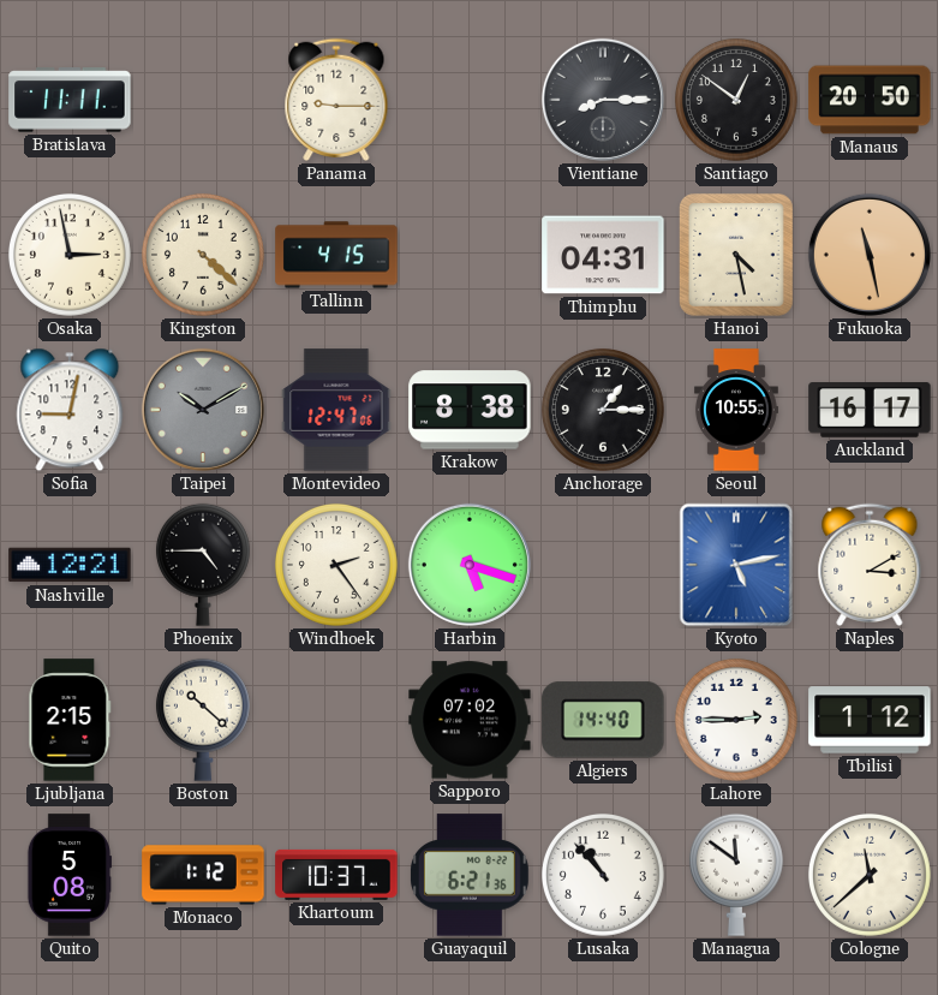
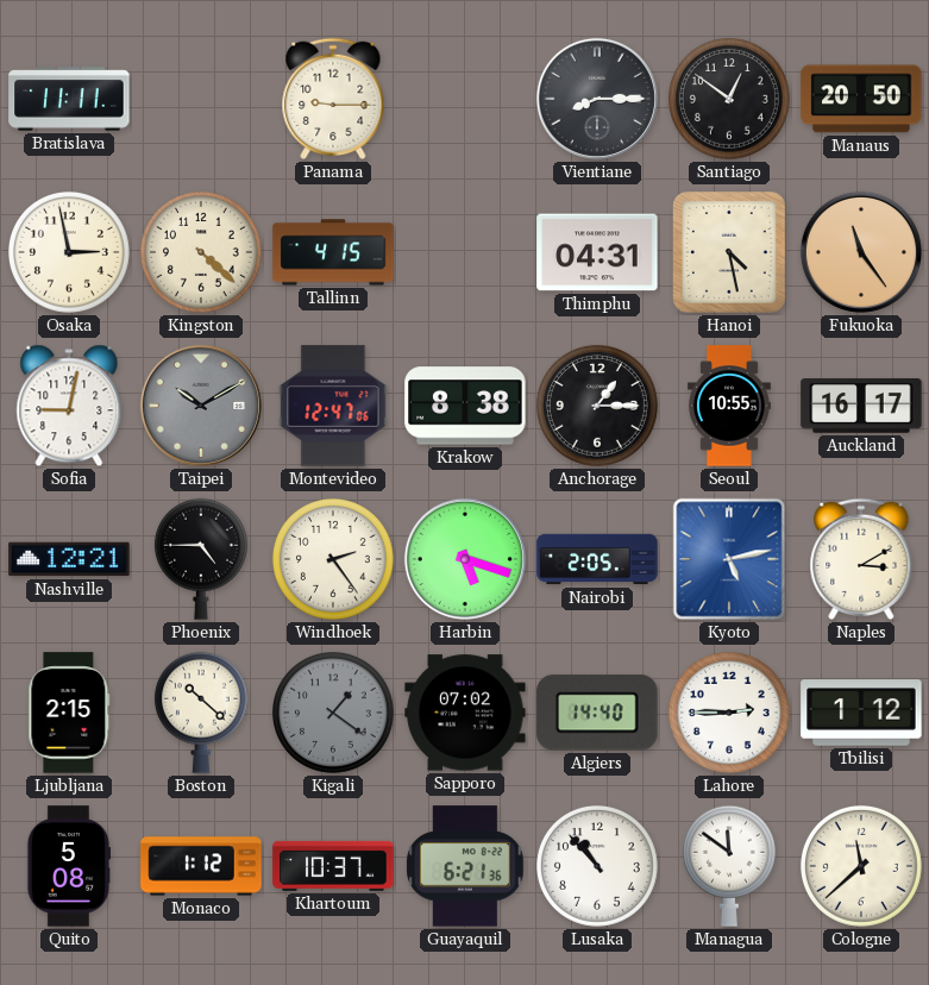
Fukuoka: 11:28 -> 11:24 (861, 252)
Nairobi: none -> 2:05 (597, 559)
Kigali: none -> 1:21 (333, 713)
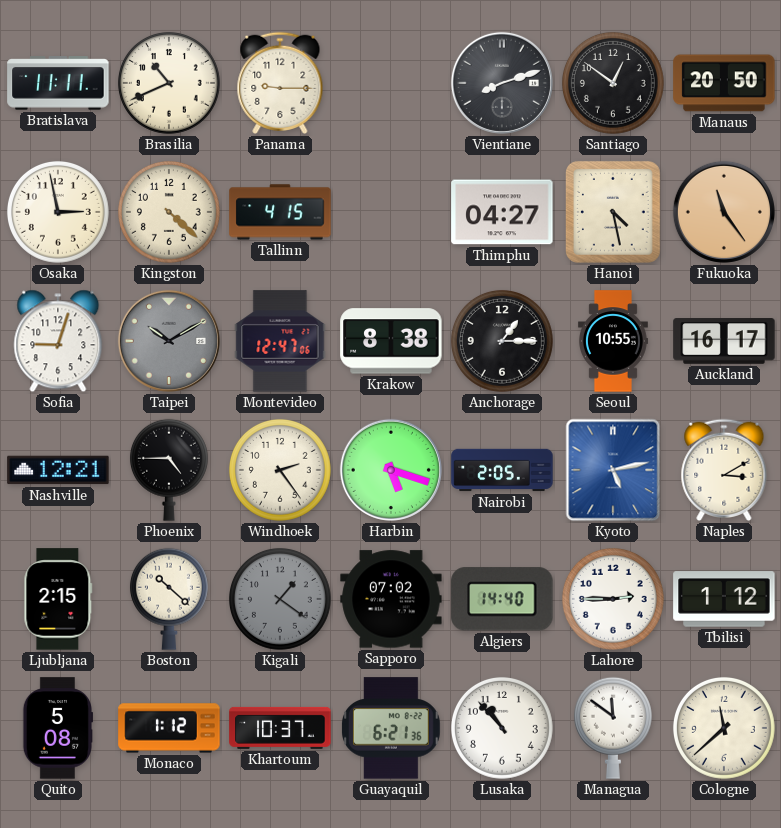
Brasilia: none -> 10:41 (169, 83)
Vientiane: 8:15 -> 8:12 (502, 83)
Thimphu: 04:31 -> 04:27 (502, 212)
Sofia: 9:02 -> 9:03 (58, 341)
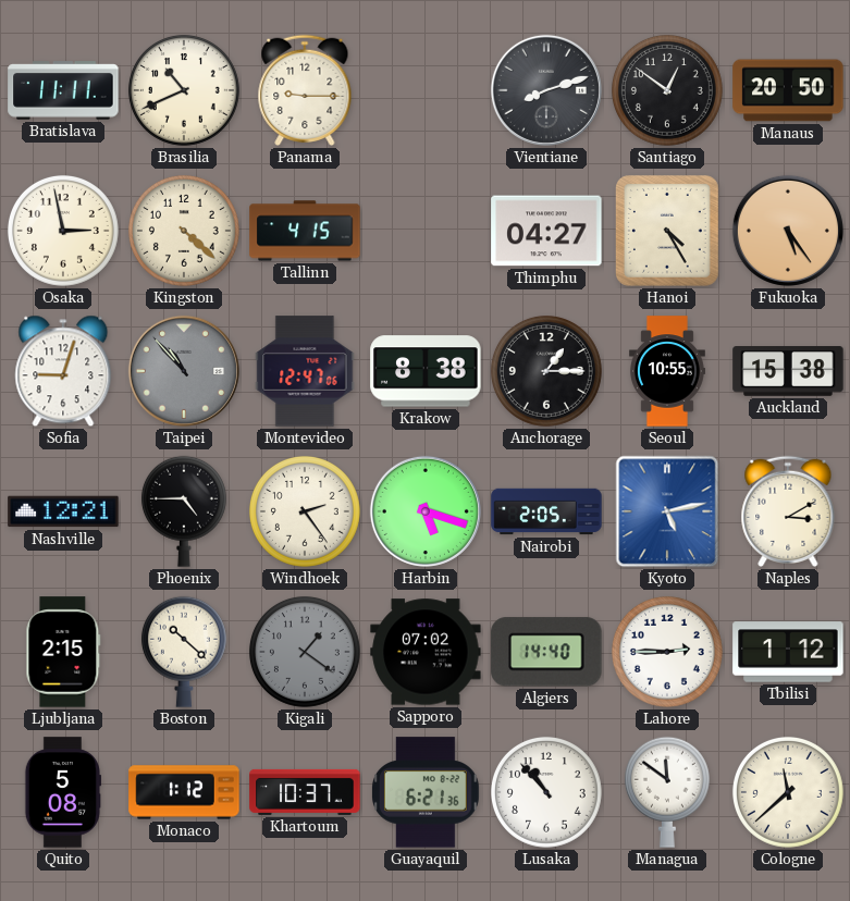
Hanoi: 4:28 -> 4:25 (667, 231)
Fukuoka: 11:24 -> 5:24 (788, 231)
Taipei: 10:10 -> 10:53 (184, 371)
Auckland: 16:17 -> 15:38 (788, 371)
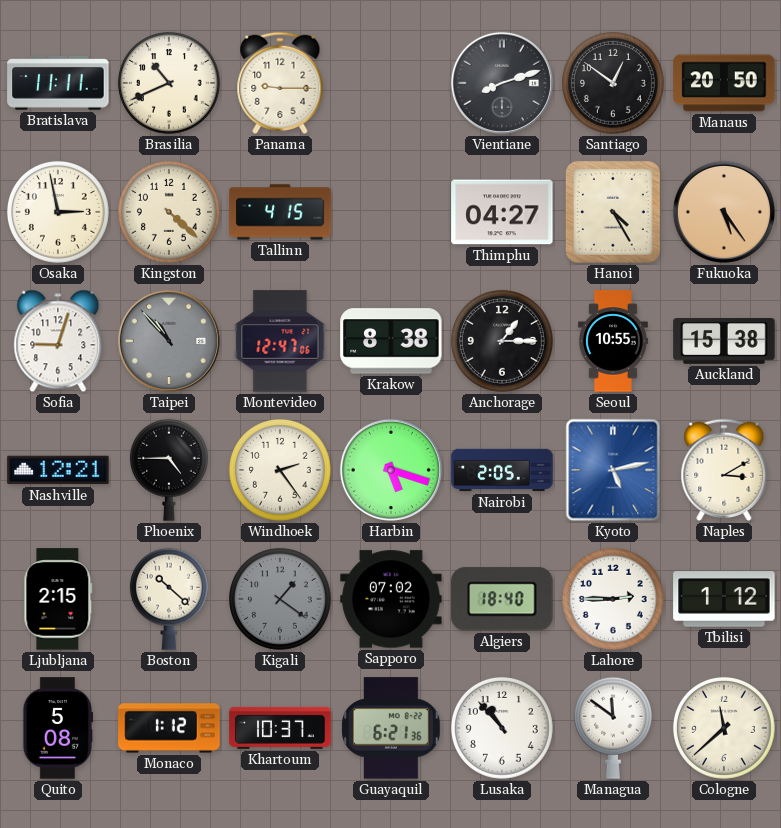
Algiers: 14:40 -> 18:40 (502, 599)
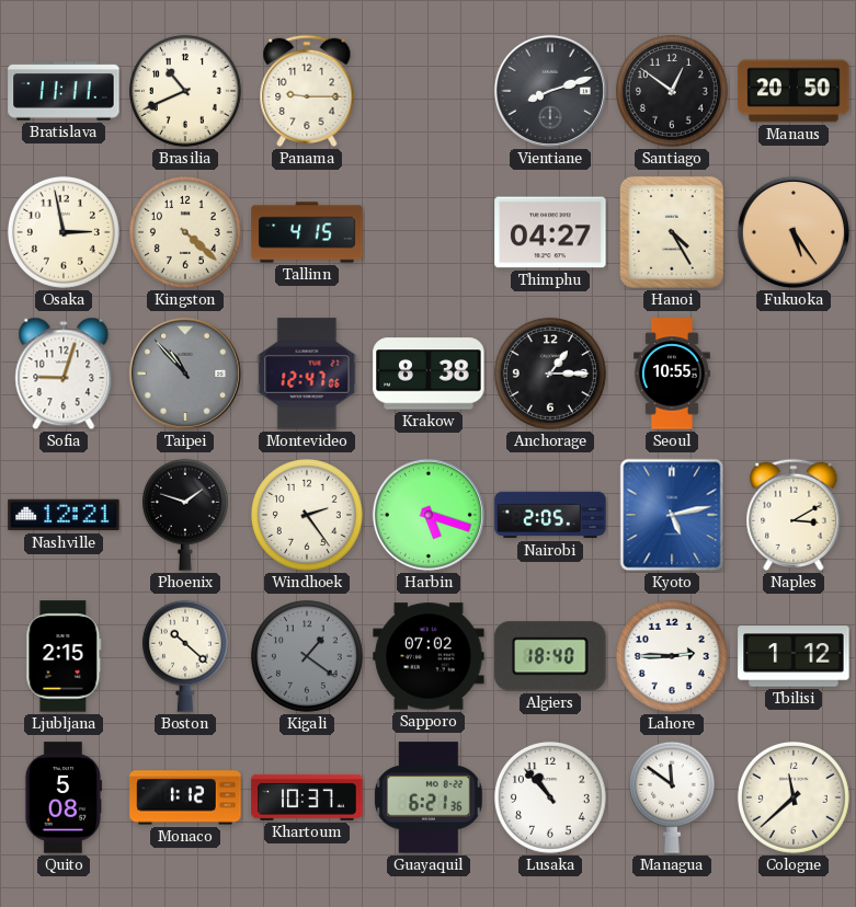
Auckland: 15:38 -> none (724, 341)
Phoenix: 4:45 -> 1:48 (185, 515)
